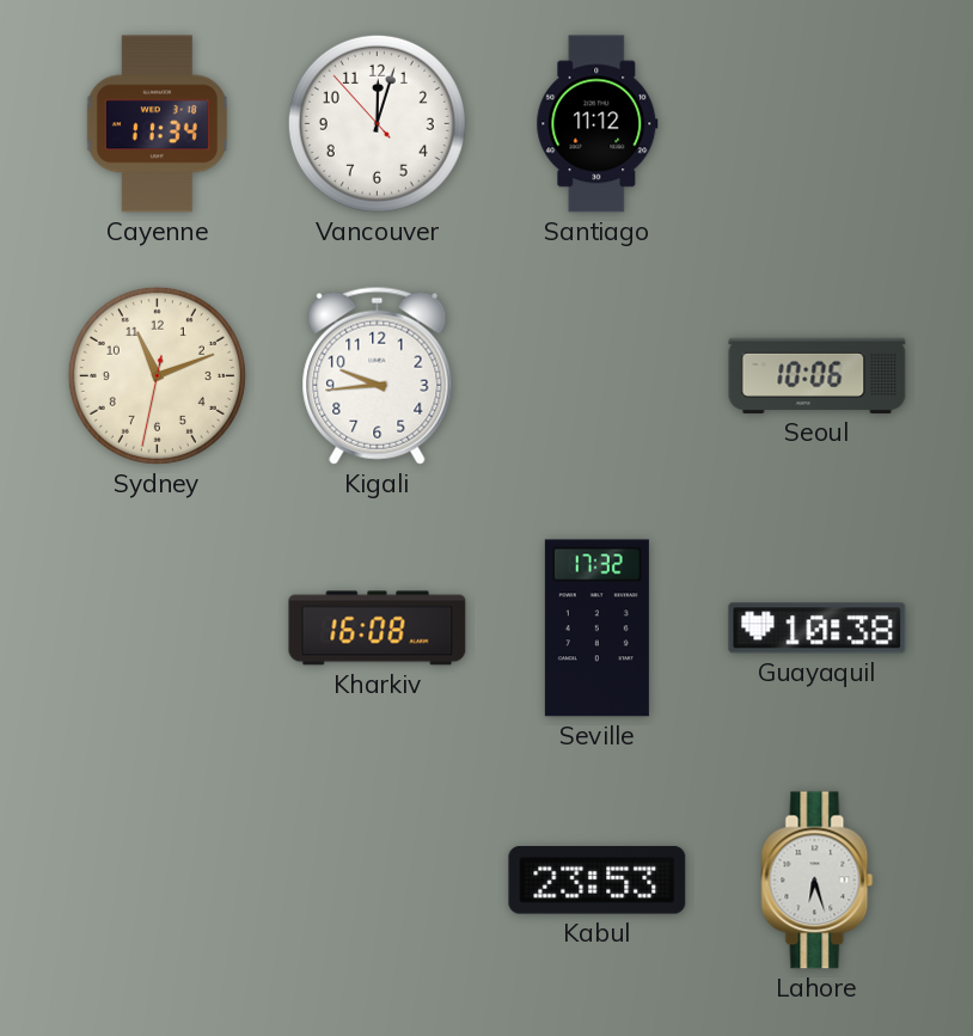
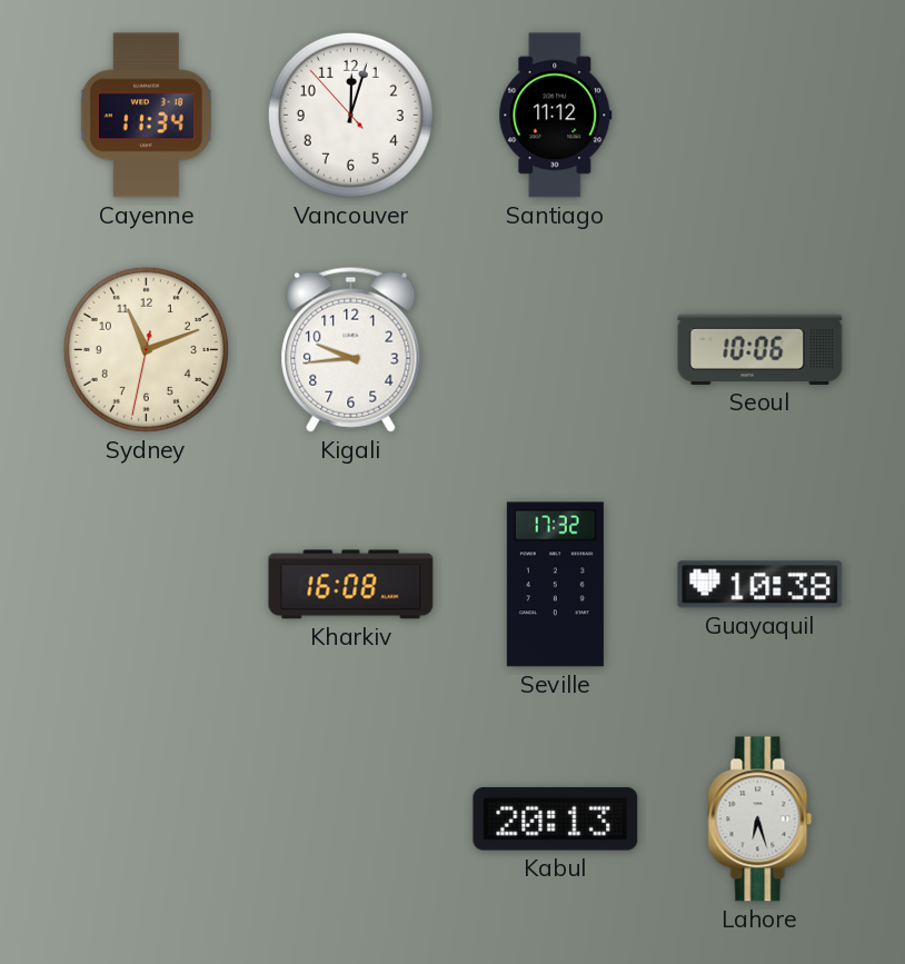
Kabul: 23:53 -> 20:13 (556, 819)
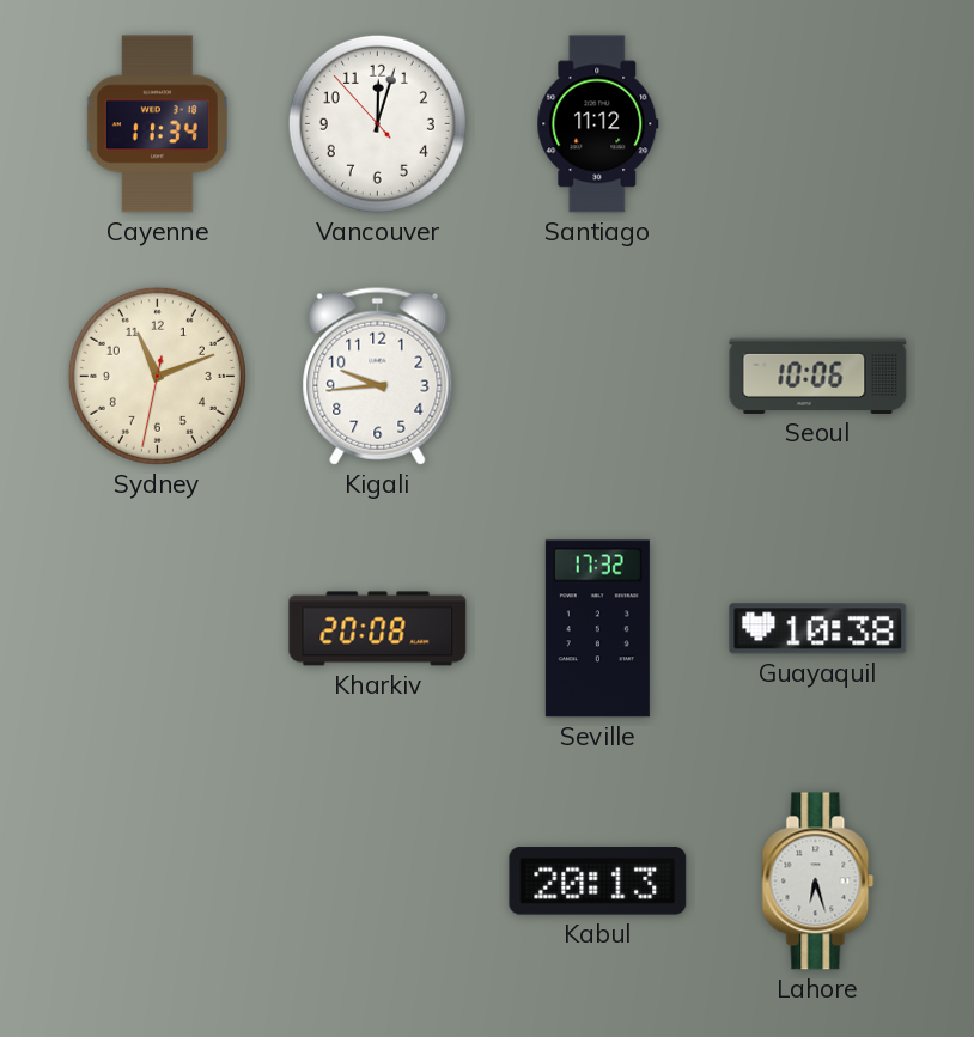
Kharkiv: 16:08 -> 20:08 (378, 629)
